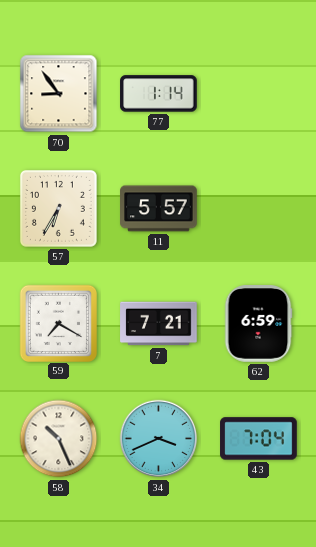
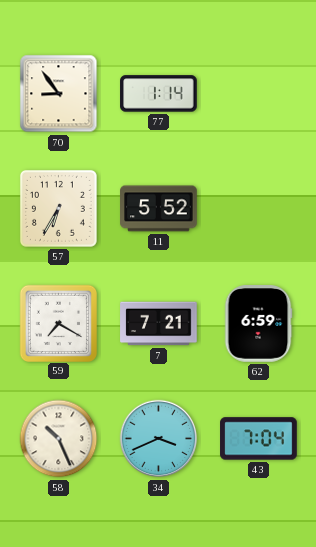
11: 5:57 -> 5:52 (159, 209)
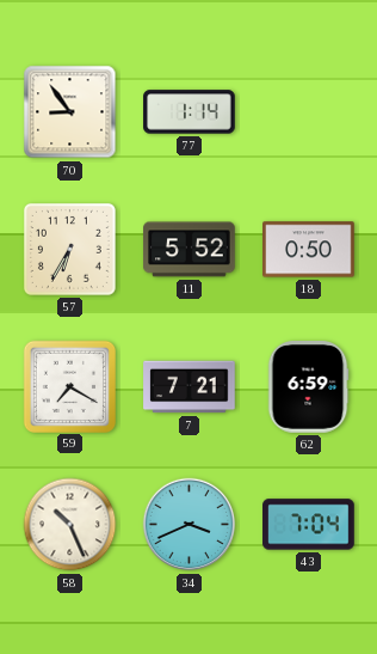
18: none -> 0:50 (309, 250)
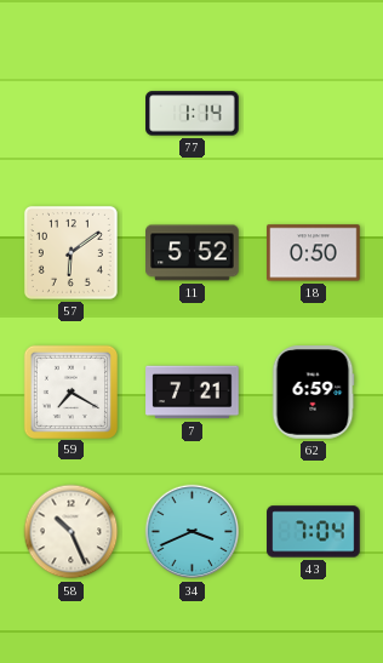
70: 8:54 -> none (70, 112)
57: 6:35 -> 6:09 (70, 252)
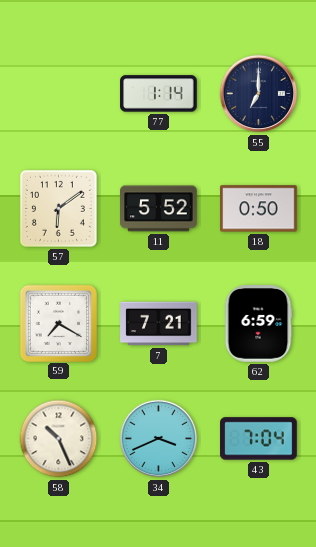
55: none -> 7:00 (259, 94)
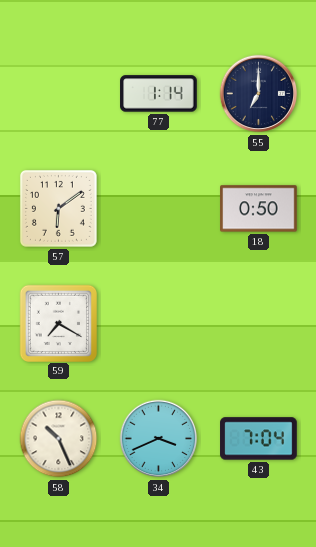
11: 5:52 -> none (159, 209)
7: 7:21 -> none (159, 324)
62: 6:59 -> none (258, 324)
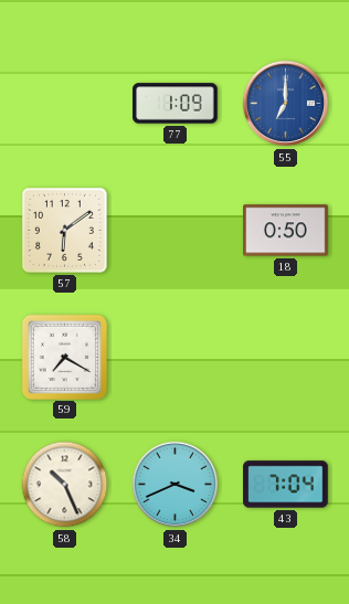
77: 1:14 -> 1:09 (176, 104)
55 dial: navy -> blue (286, 104)
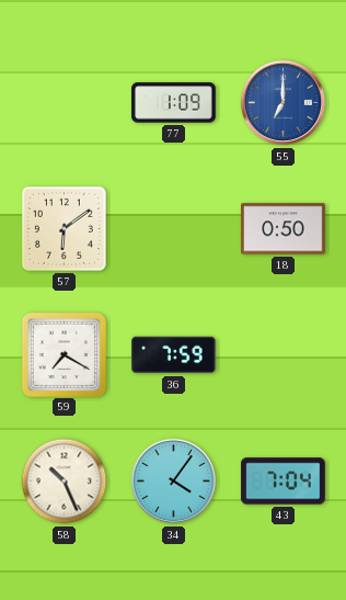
36: none -> 7:59 (174, 355)
34: 3:41 -> 4:06 (174, 482)
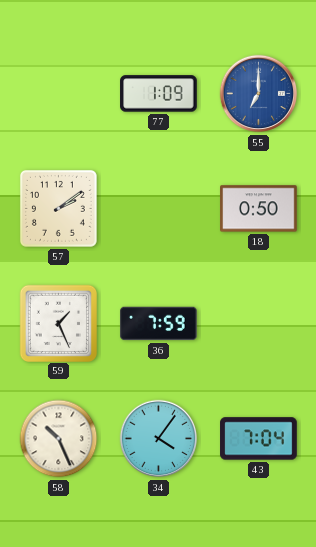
57: 6:09 -> 2:09 (58, 208)
59: 7:20 -> 1:26 (58, 323)
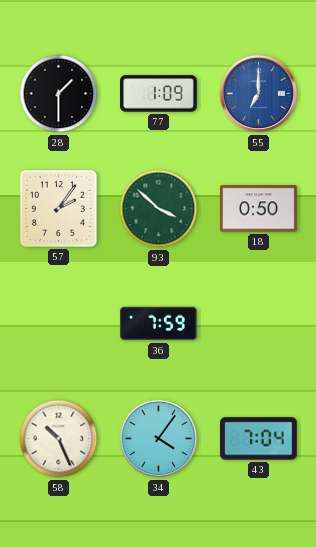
28: none -> 1:30 (59, 94)
57: 2:09 -> 2:06 (58, 208)
93: none -> 3:52 (159, 209)
59: 1:26 -> none (58, 323)
